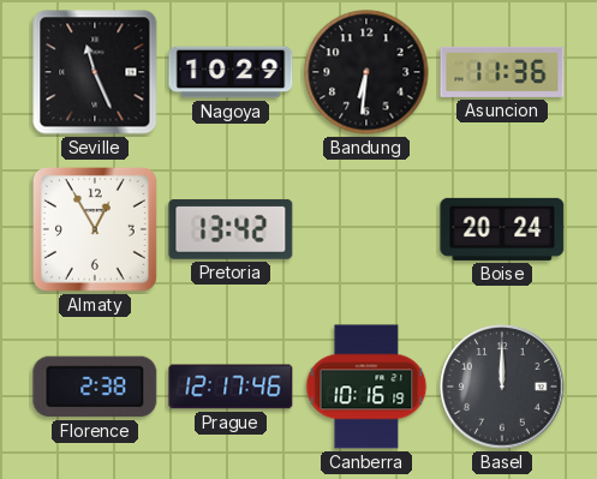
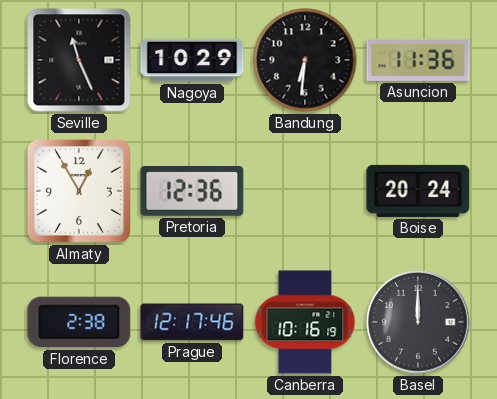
Pretoria: 13:42 -> 12:36 (192, 191)
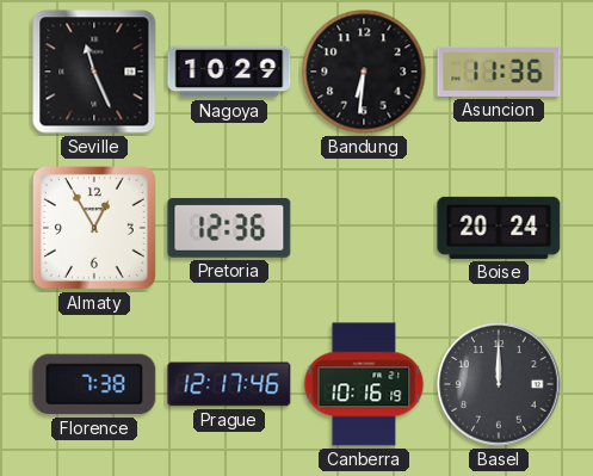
Florence: 2:38 -> 7:38 (94, 384)
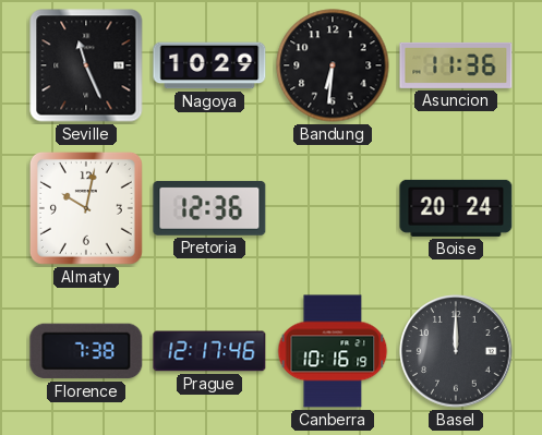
Almaty: 12:55 -> 10:02 (86, 208)
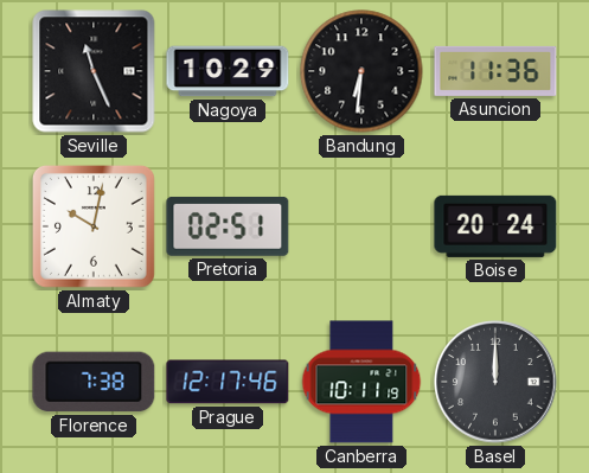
Pretoria: 12:36 -> 02:51 (228, 226)
Canberra: 10:16 -> 10:11 (361, 382)
